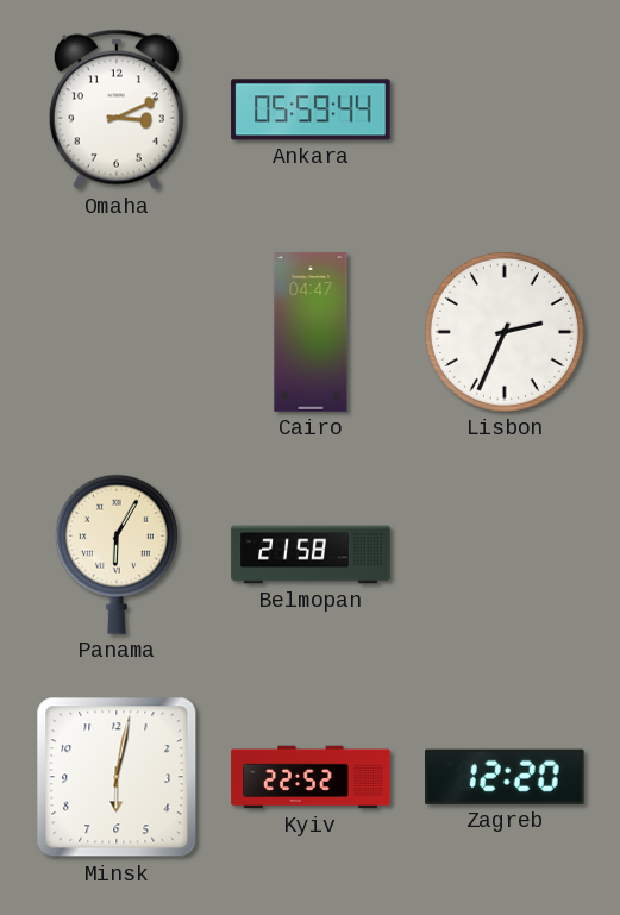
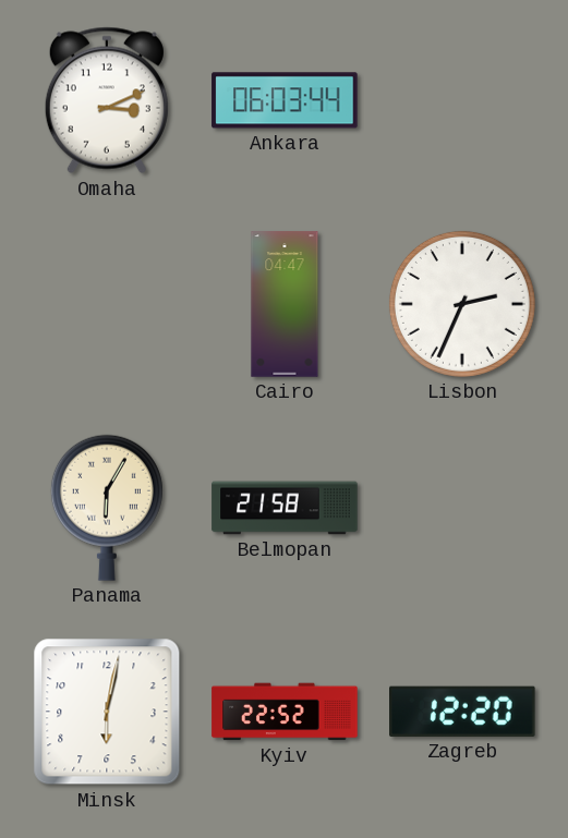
Ankara: 05:59 -> 06:03 (285, 100)
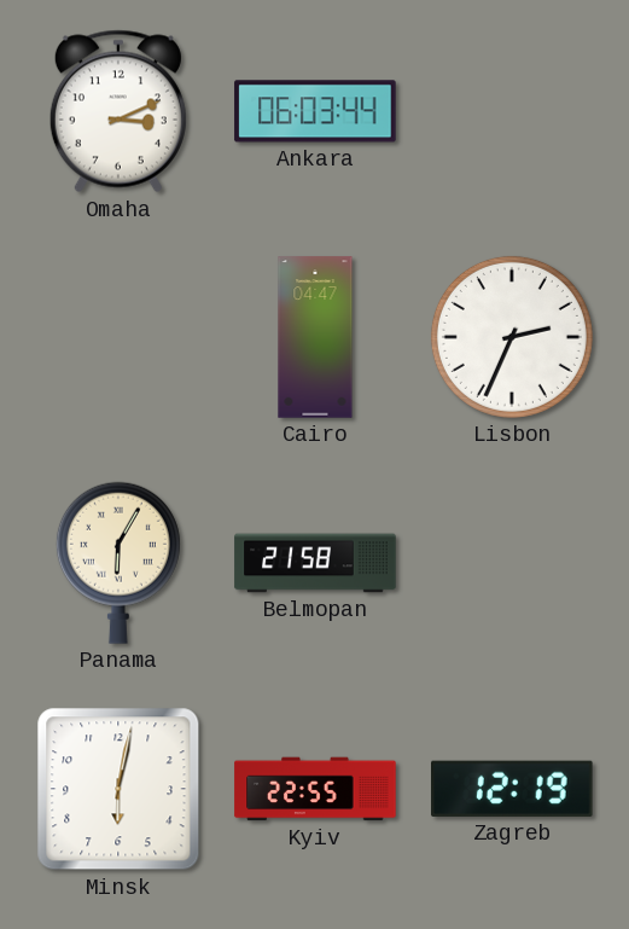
Kyiv: 22:52 -> 22:55 (315, 789)
Zagreb: 12:20 -> 12:19 (513, 789)
